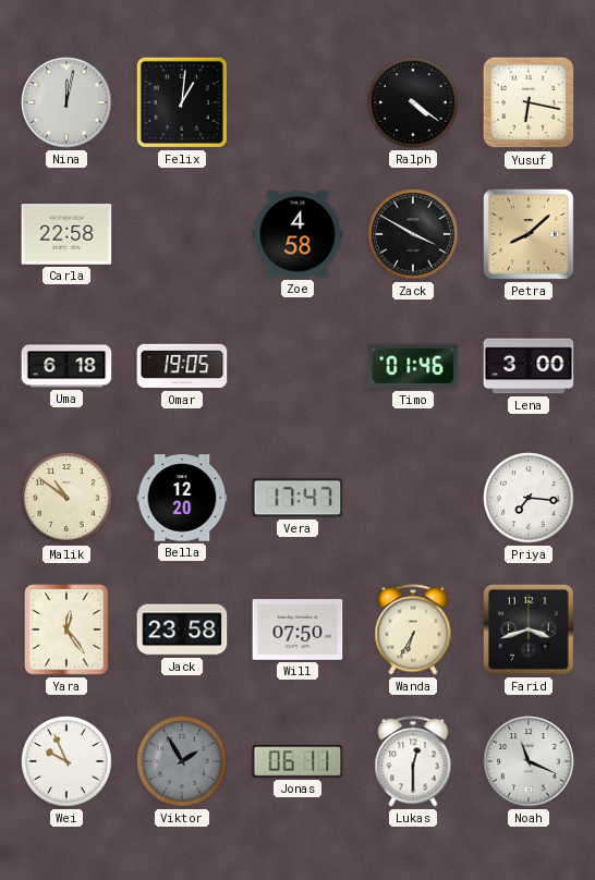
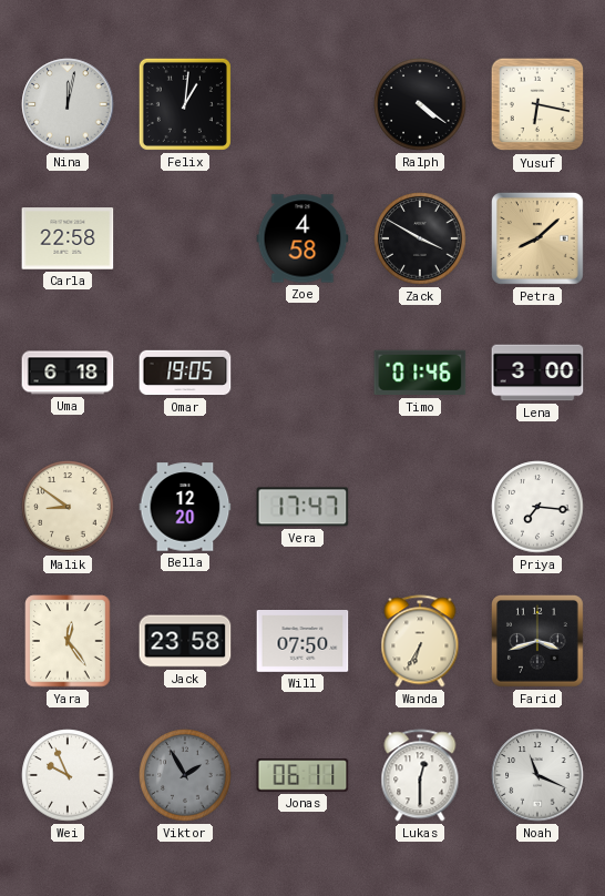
Malik: 10:51 -> 8:51 (68, 507)
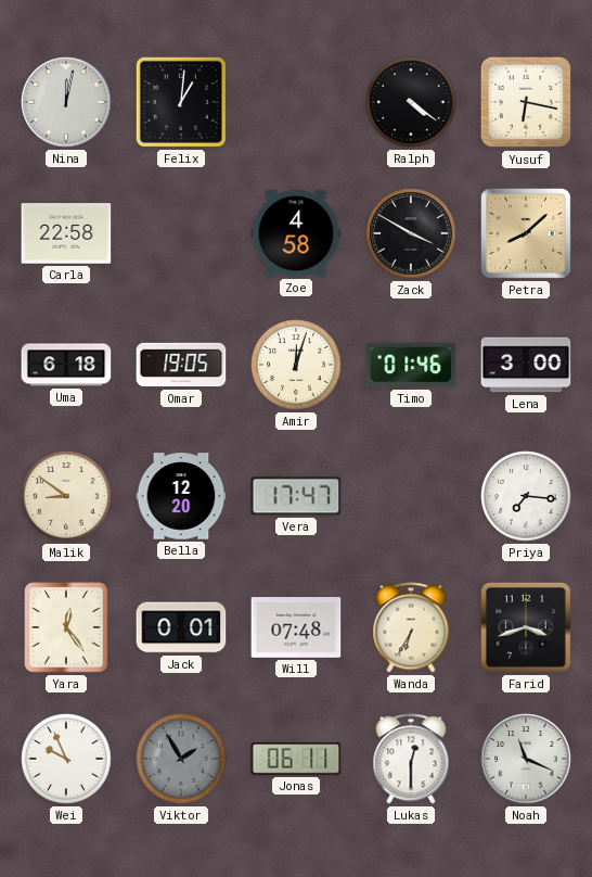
Amir: none -> 12:03 (296, 365)
Jack: 23:58 -> 0:01 (181, 627)
Will: 07:50 -> 07:48 (296, 628)
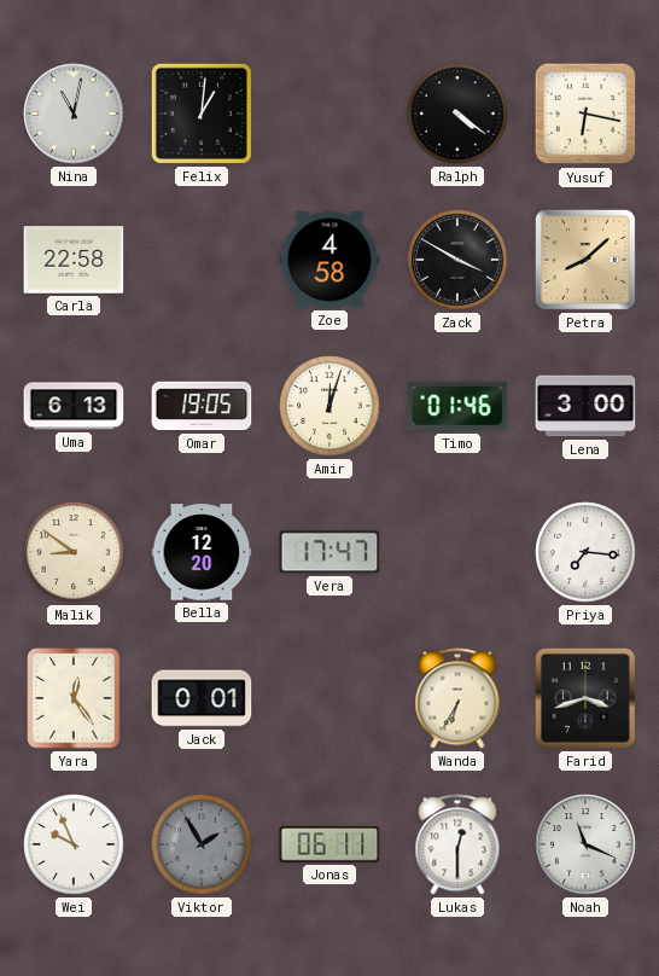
Nina: 12:02 -> 11:02 (74, 114)
Uma: 6:18 -> 6:13 (74, 406)
Will: 07:48 -> none (296, 628)
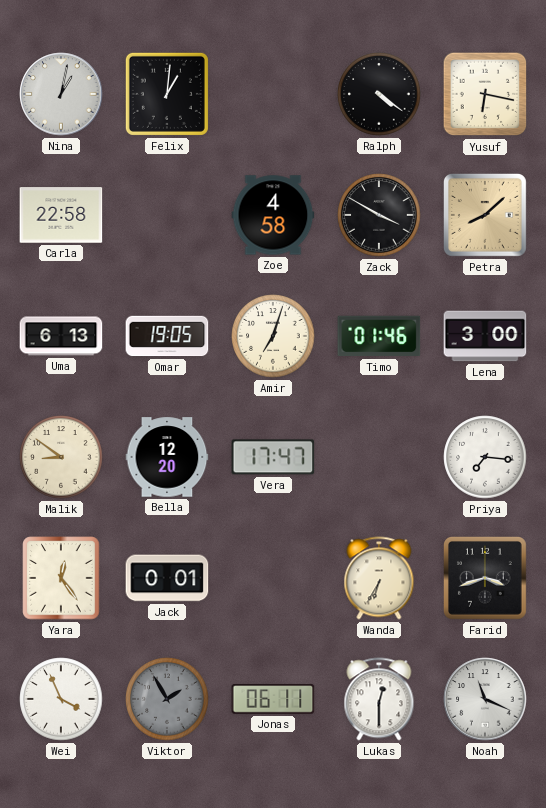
Nina: 11:02 -> 1:02 (61, 94)
Amir: 12:03 -> 7:03 (273, 336)
Wei: 9:56 -> 3:56 (61, 699)
